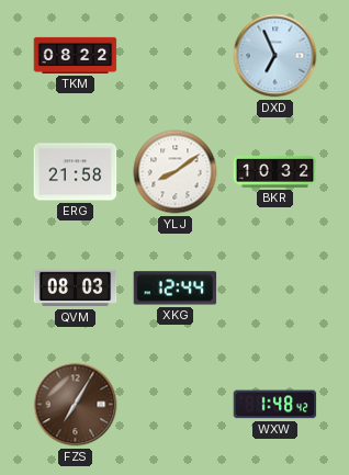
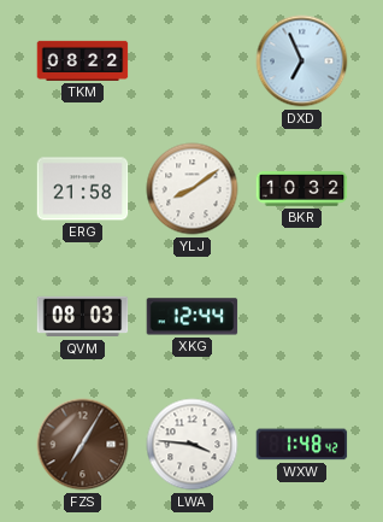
LWA: none -> 3:46 (193, 445)
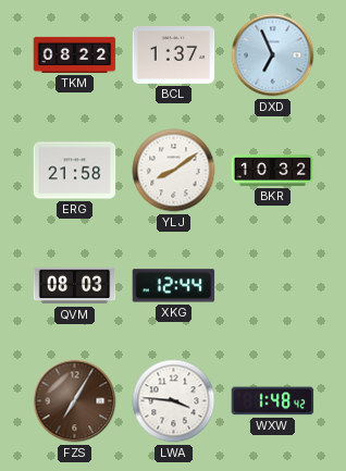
BCL: none -> 1:37 (174, 55)
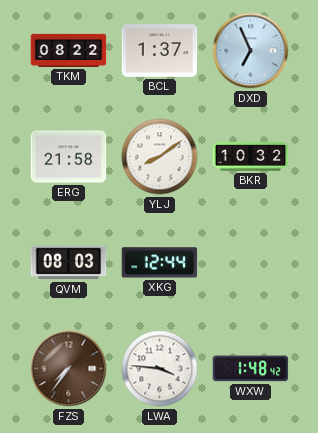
FZS: 7:05 -> 7:36 (69, 369)
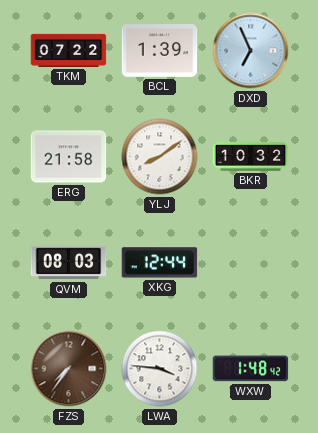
TKM: 08:22 -> 07:22 (69, 50)
BCL: 1:37 -> 1:39 (160, 51)
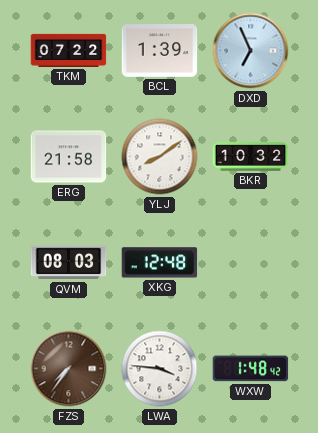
XKG: 12:44 -> 12:48 (160, 263)
